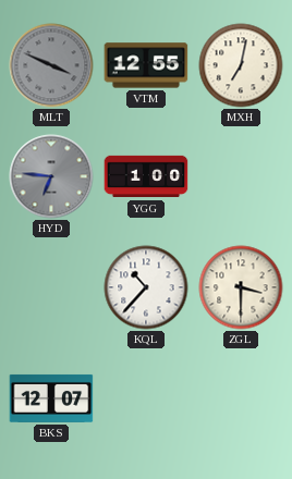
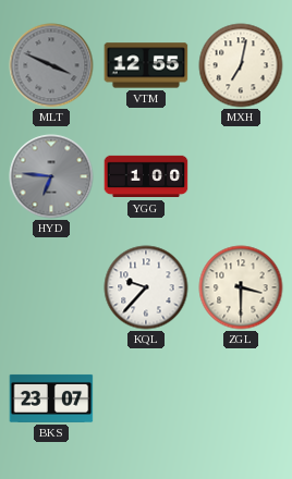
KQL: 10:37 -> 9:37 (146, 287)
BKS: 12:07 -> 23:07 (51, 398)
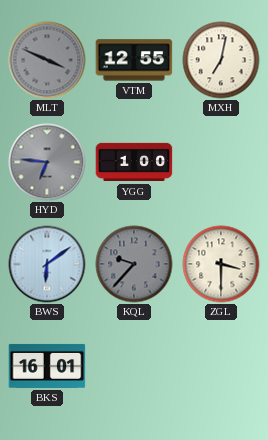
BWS: none -> 6:09 (47, 264)
KQL dial: white -> grey (134, 264)
BKS: 23:07 -> 16:01 (47, 366)
